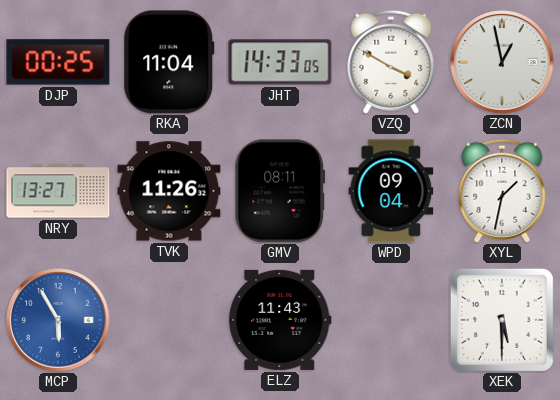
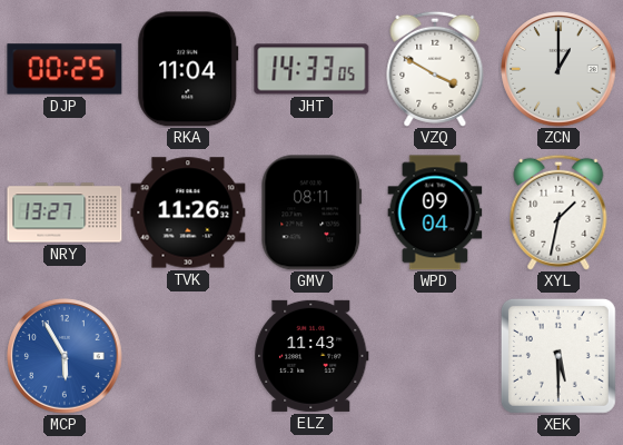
ZCN: 12:58 -> 1:00 (558, 69)
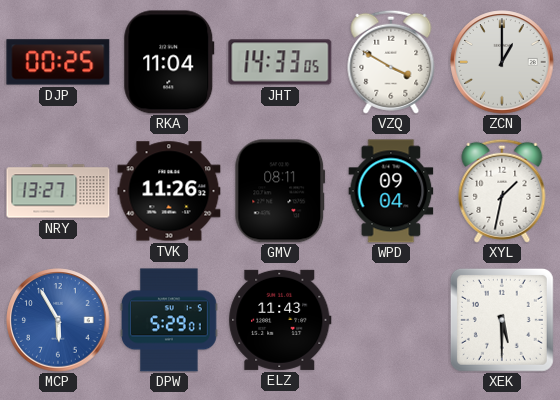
DPW: none -> 5:29 (170, 320)
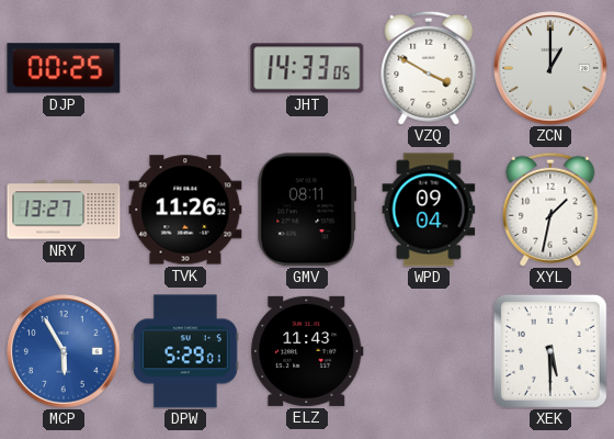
RKA: 11:04 -> none (169, 62)
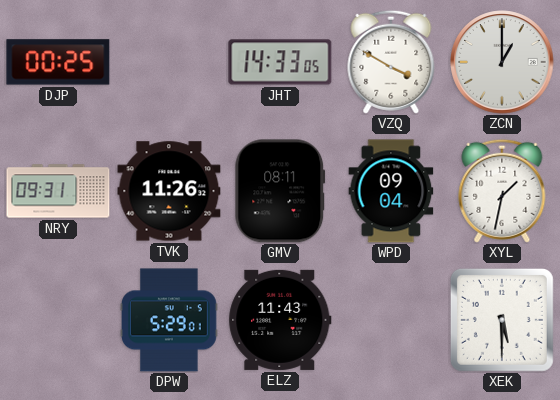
NRY: 13:27 -> 09:31 (58, 191)
MCP: 5:55 -> none (64, 351)
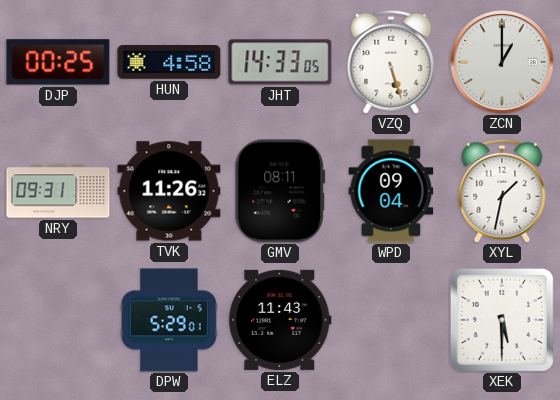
HUN: none -> 4:58 (169, 63)
VZQ: 3:50 -> 5:27 (391, 62)
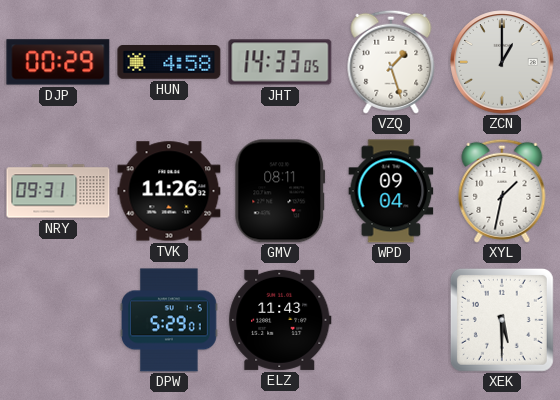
DJP: 00:25 -> 00:29 (58, 62)
VZQ: 5:27 -> 1:27 (391, 62)
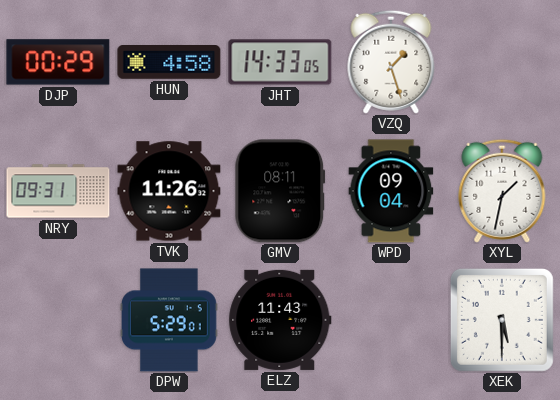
ZCN: 1:00 -> none (502, 62)
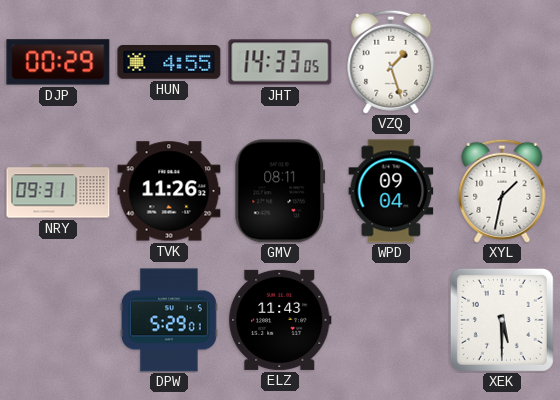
HUN: 4:58 -> 4:55 (169, 63)
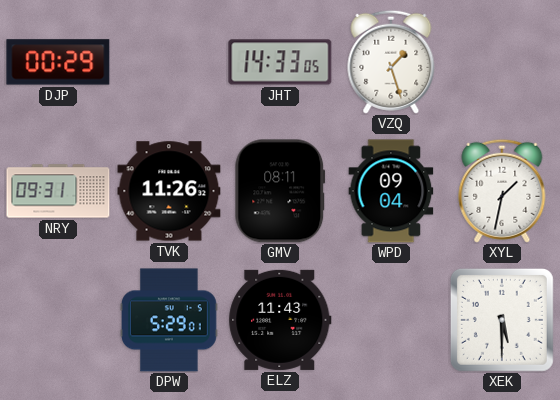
HUN: 4:55 -> none (169, 63)
